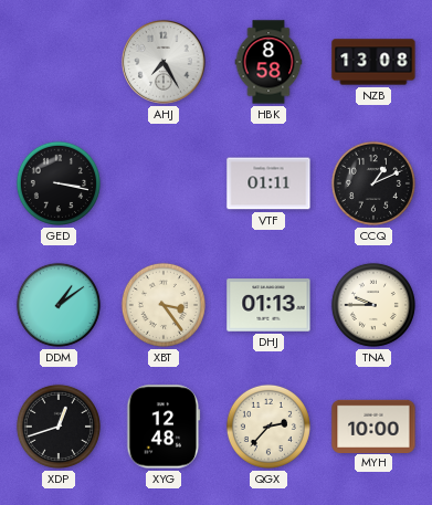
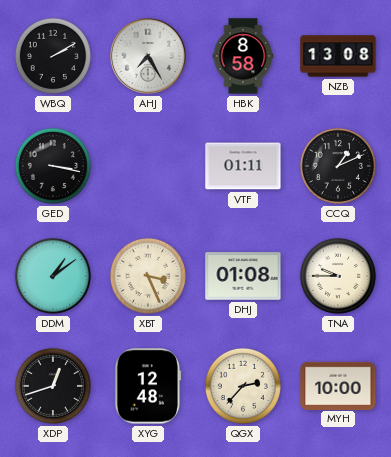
WBQ: none -> 2:10 (53, 56)
XBT: 3:24 -> 3:26 (148, 276)
DHJ: 01:13 -> 01:08 (243, 276)
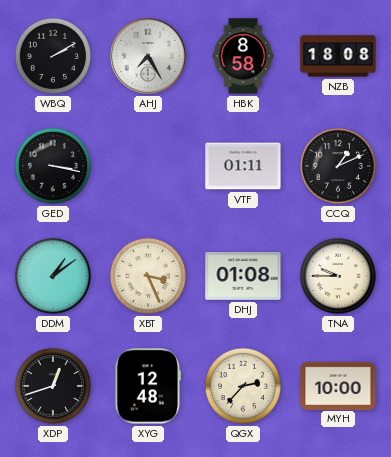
NZB: 13:08 -> 18:08 (338, 56)
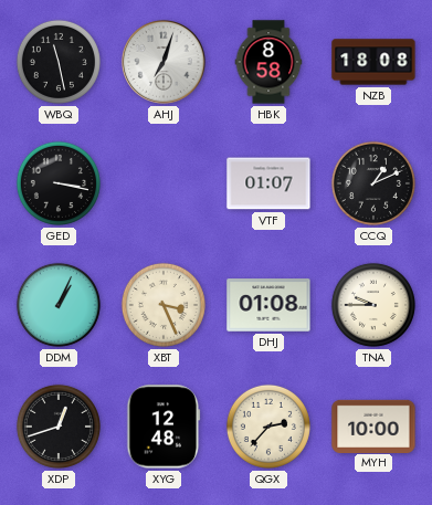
WBQ: 2:10 -> 11:28 (59, 62)
AHJ: 7:25 -> 7:03 (164, 62)
VTF: 01:11 -> 01:07 (268, 183)
DDM: 1:09 -> 1:04 (59, 305)
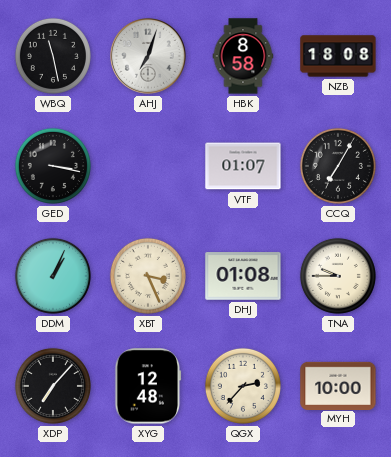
CCQ: 1:11 -> 7:05 (338, 166)
XDP: 12:42 -> 7:07 (53, 386)
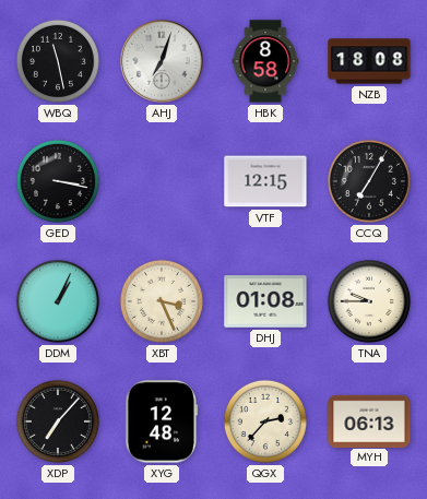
VTF: 01:07 -> 12:15 (265, 181)
MYH: 10:00 -> 06:13 (369, 420)
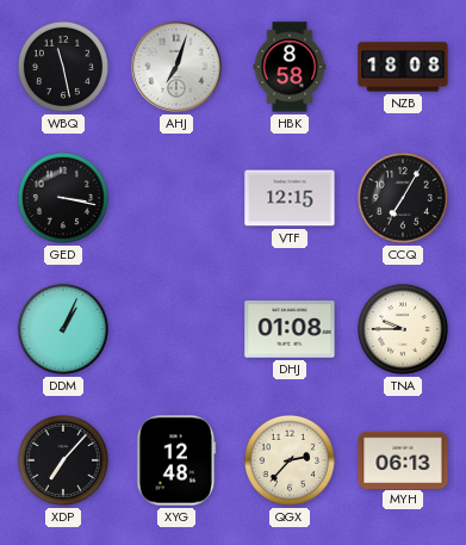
XBT: 3:26 -> none (162, 301)
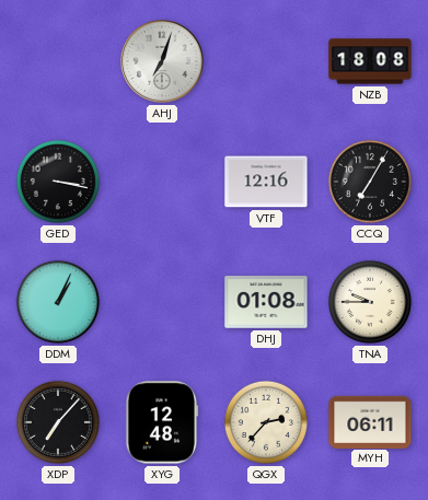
WBQ: 11:28 -> none (63, 67)
HBK: 8:58 -> none (290, 67)
VTF: 12:15 -> 12:16 (266, 182)
MYH: 06:13 -> 06:11 (370, 421)
